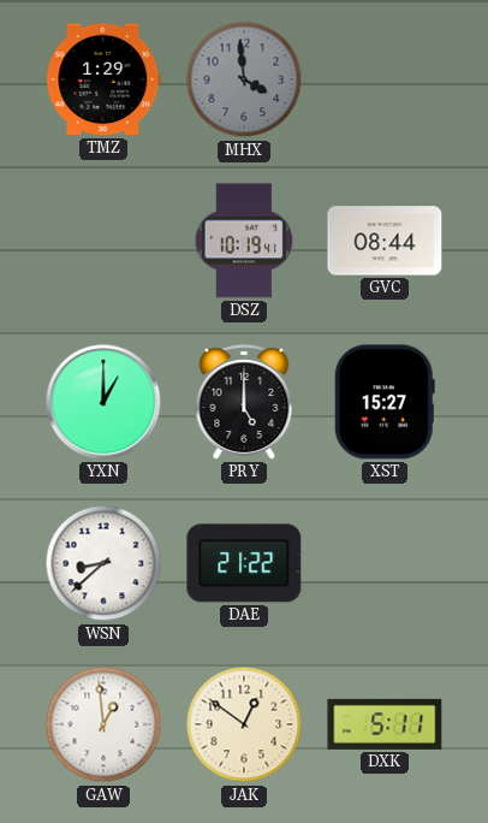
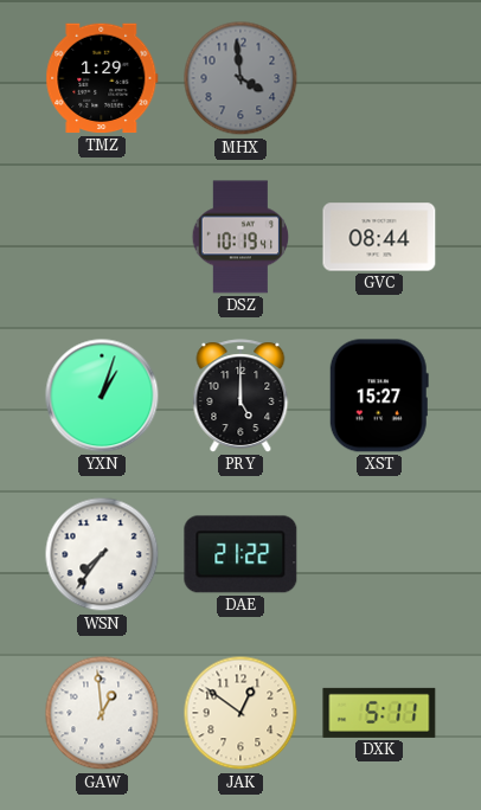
YXN: 1:00 -> 1:03 (102, 396)
WSN: 8:38 -> 7:36 (102, 554)
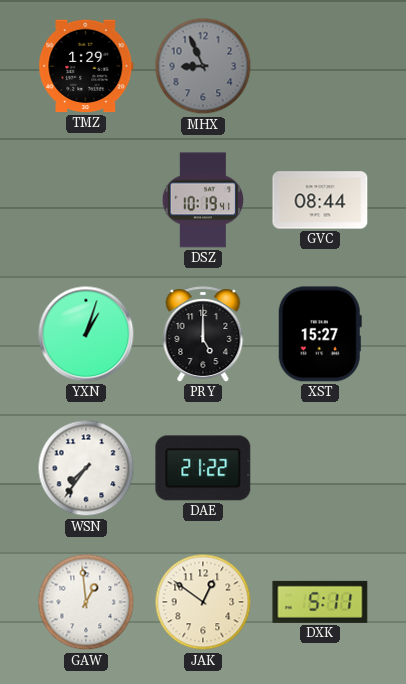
MHX: 3:59 -> 8:56 (203, 66)
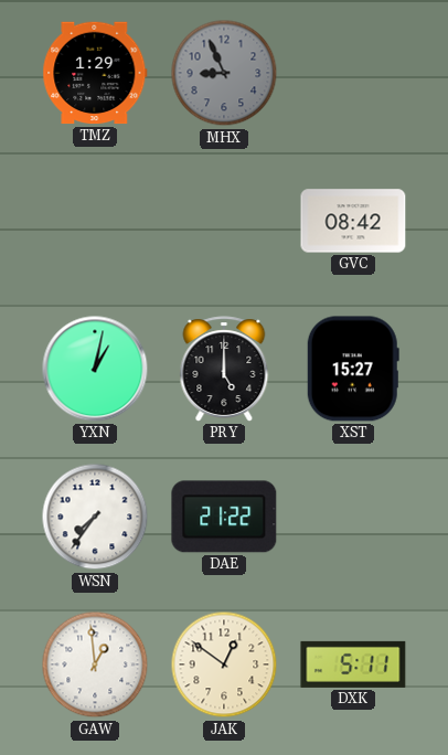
DSZ: 10:19 -> none (202, 200)
GVC: 08:44 -> 08:42 (353, 221)
YXN: 1:03 -> 1:02 (95, 369)
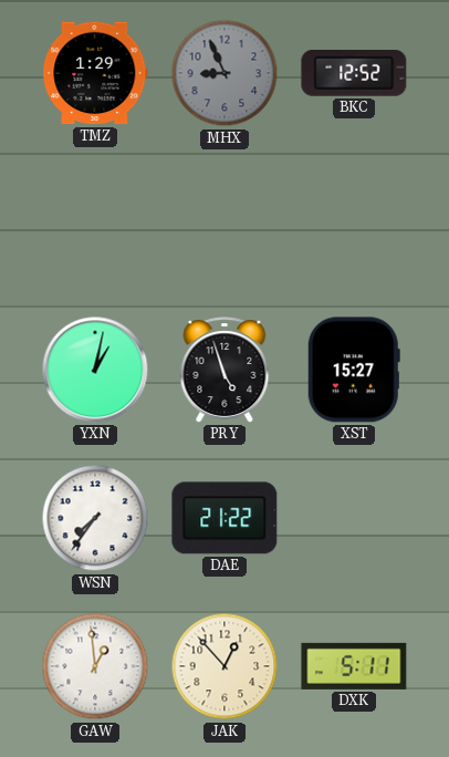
BKC: none -> 12:52 (354, 74)
GVC: 08:42 -> none (353, 221)
PRY: 5:00 -> 4:57 (224, 370)
JAK: 12:51 -> 12:53 (224, 666)
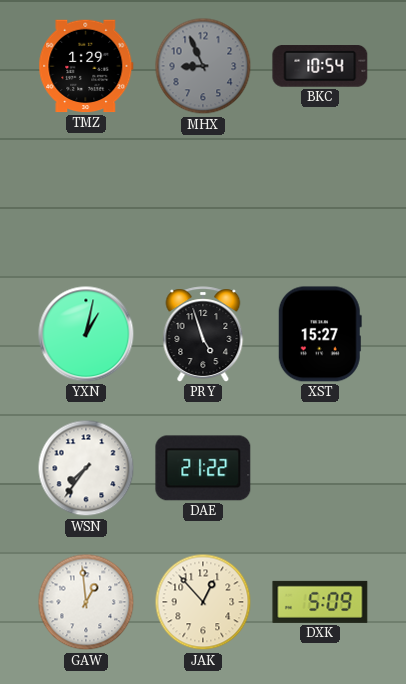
BKC: 12:52 -> 10:54 (320, 67)
DXK: 5:11 -> 5:09 (320, 602)
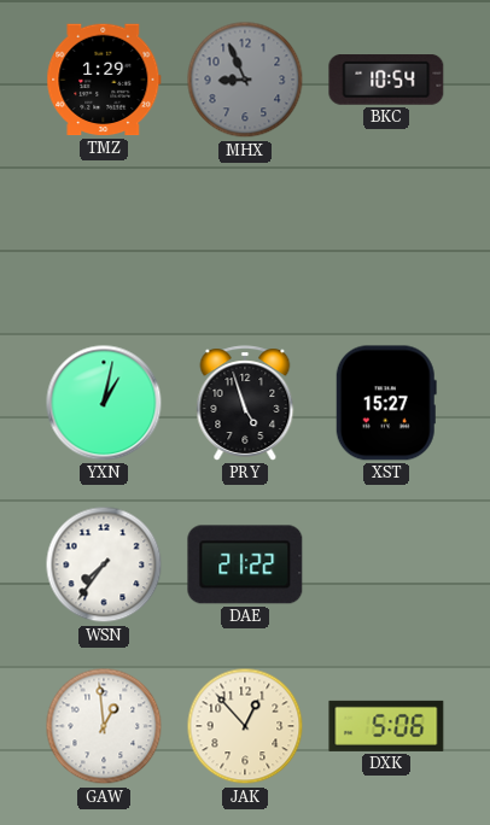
DXK: 5:09 -> 5:06 (386, 726)
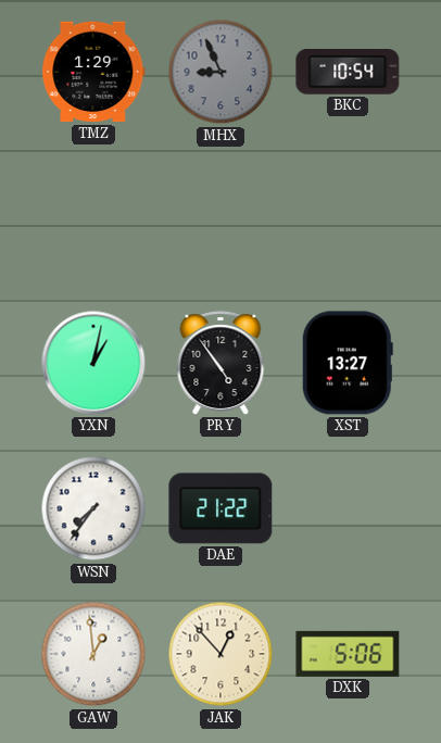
PRY: 4:57 -> 4:54 (220, 363)
XST: 15:27 -> 13:27 (348, 363)
